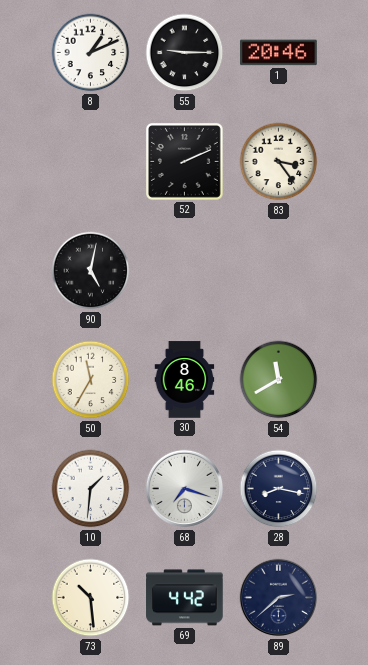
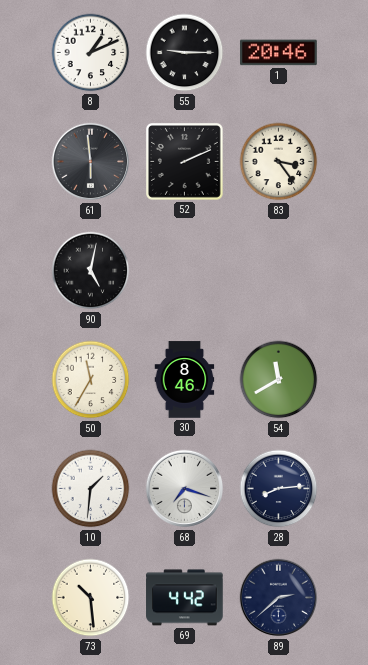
61: none -> 5:59 (91, 162)
28: 8:17 -> 8:14 (279, 489)
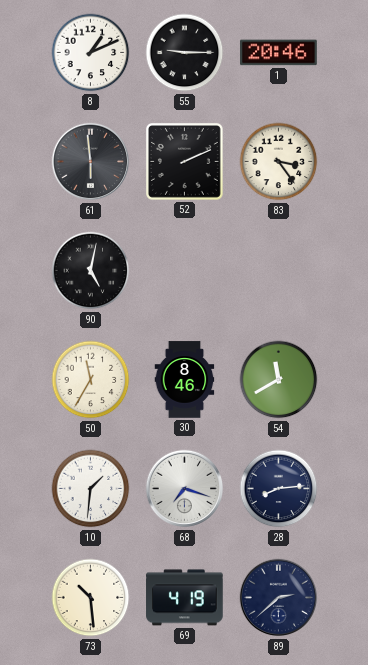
69: 4:42 -> 4:19 (185, 598)
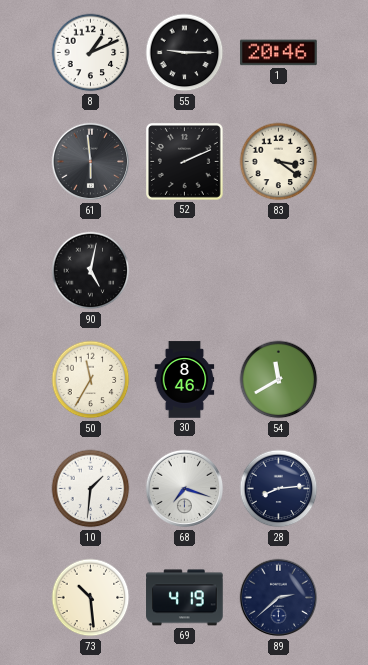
83: 3:24 -> 3:21 (279, 162)
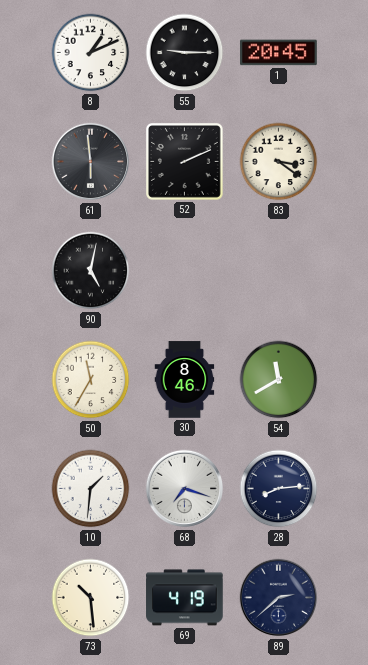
1: 20:46 -> 20:45 (279, 53)
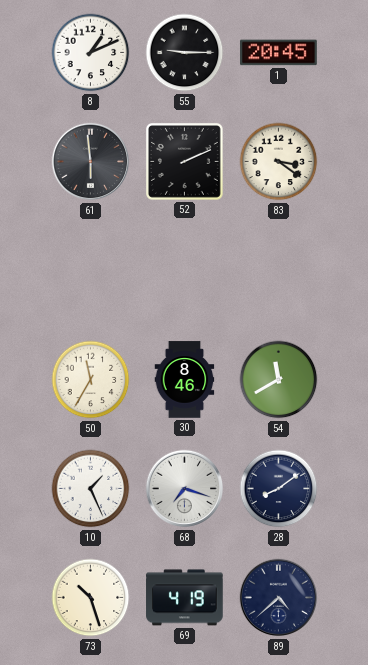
90: 5:02 -> none (91, 271)
10: 1:31 -> 1:26 (91, 489)
28: 8:14 -> 8:09 (279, 489)
73: 10:29 -> 10:27 (91, 598)
89: 2:38 -> 4:38 (279, 598)
